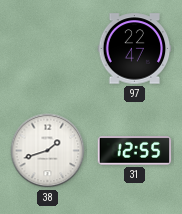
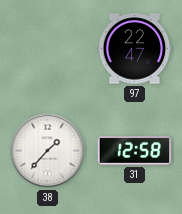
38: 1:42 -> 1:37 (48, 151)
31: 12:55 -> 12:58 (135, 151)
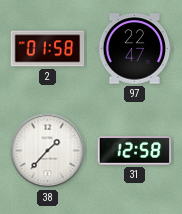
2: none -> 01:58 (48, 49)
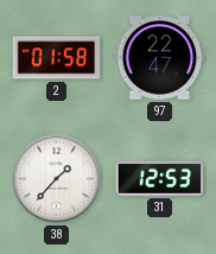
31: 12:58 -> 12:53 (160, 179)
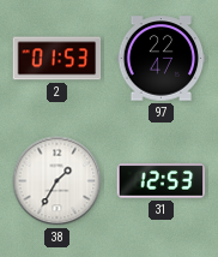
2: 01:58 -> 01:53 (57, 59)
38: 1:37 -> 1:35 (57, 181)
